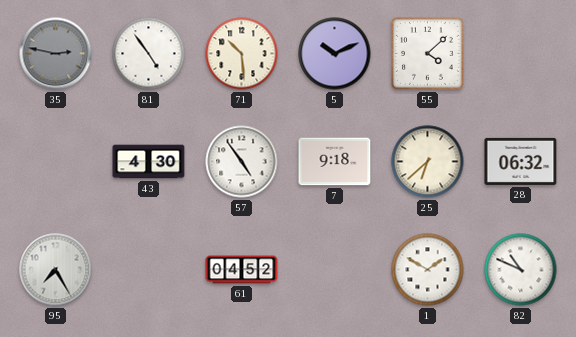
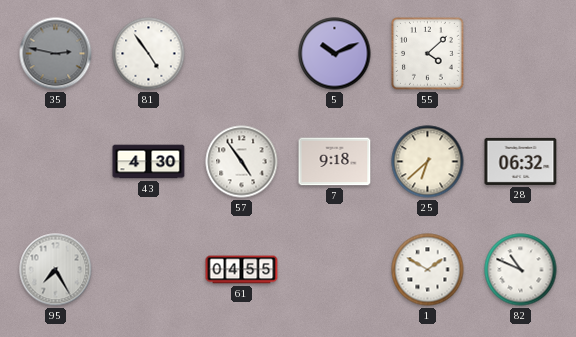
71: 10:29 -> none (242, 54)
61: 04:52 -> 04:55 (242, 270)
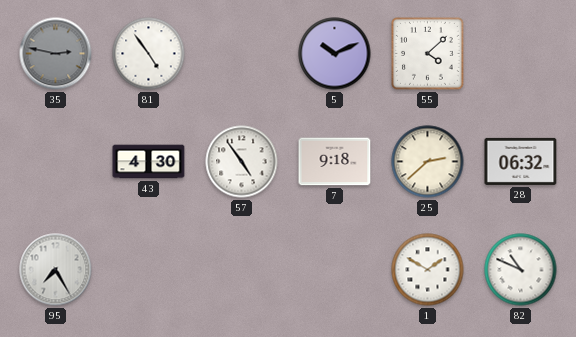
25: 6:38 -> 2:38 (428, 162)
61: 04:55 -> none (242, 270)
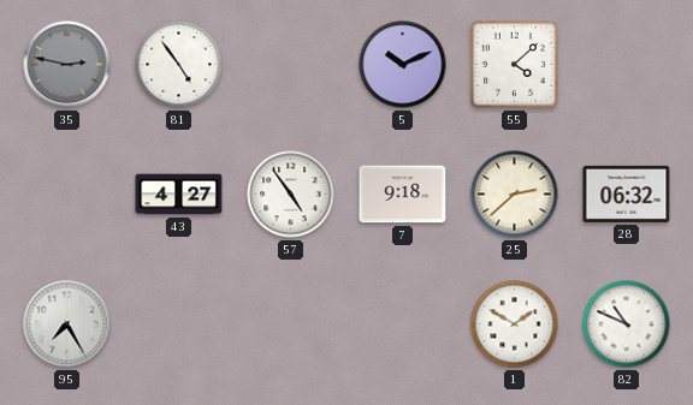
43: 4:30 -> 4:27 (179, 195)
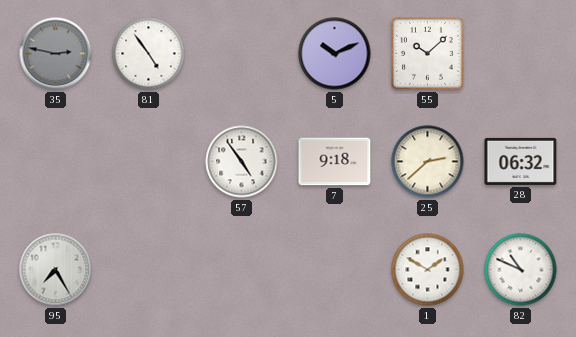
55: 4:08 -> 10:08 (428, 54)
43: 4:27 -> none (179, 195)
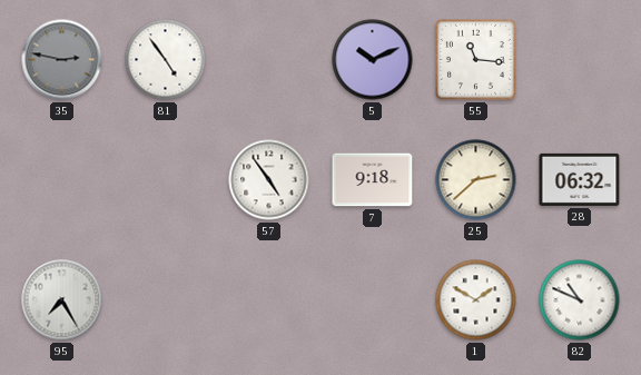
55: 10:08 -> 11:16 (476, 60)
